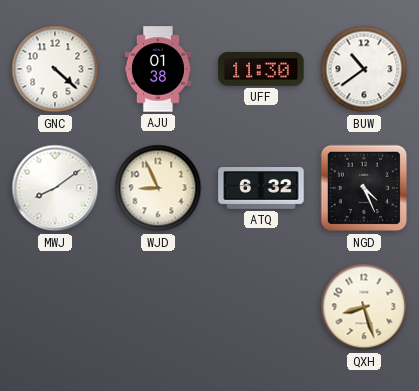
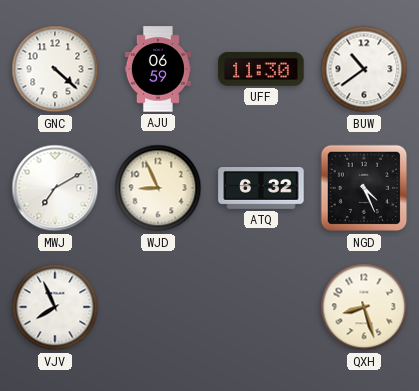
AJU: 01:38 -> 06:59 (158, 69)
MWJ: 8:09 -> 7:10 (55, 188)
VJV: none -> 7:56 (55, 307)
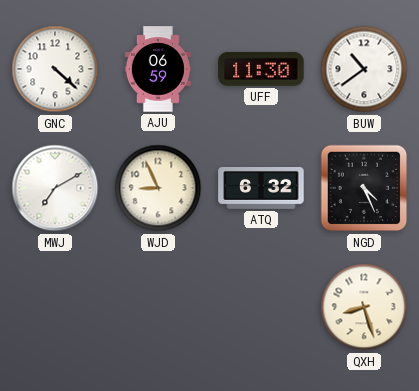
VJV: 7:56 -> none (55, 307)
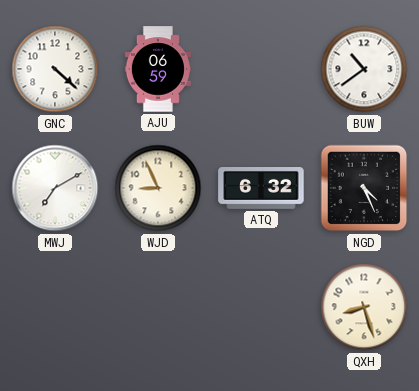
UFF: 11:30 -> none (261, 69)
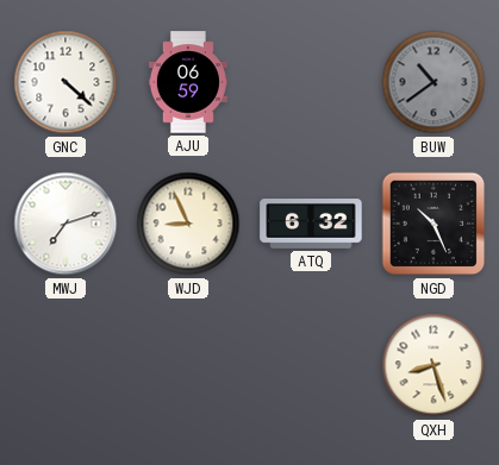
BUW dial: white -> grey (433, 82)
MWJ: 7:10 -> 7:12 (66, 224)
NGD: 4:26 -> 10:26 (433, 224)
